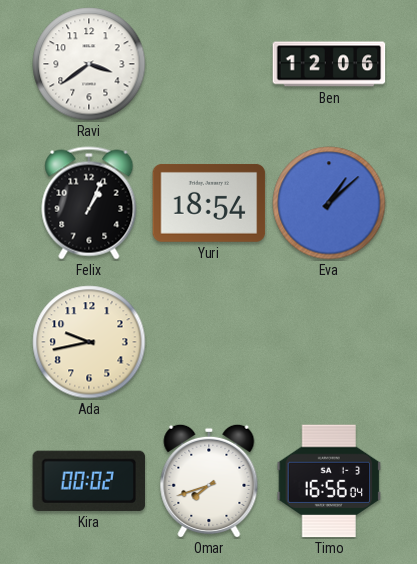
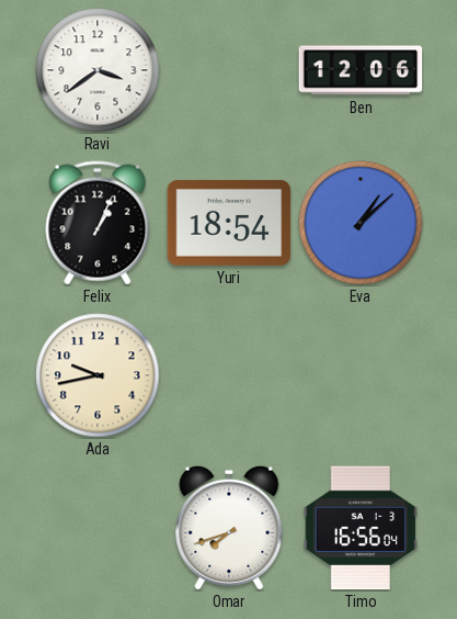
Kira: 00:02 -> none (89, 481)
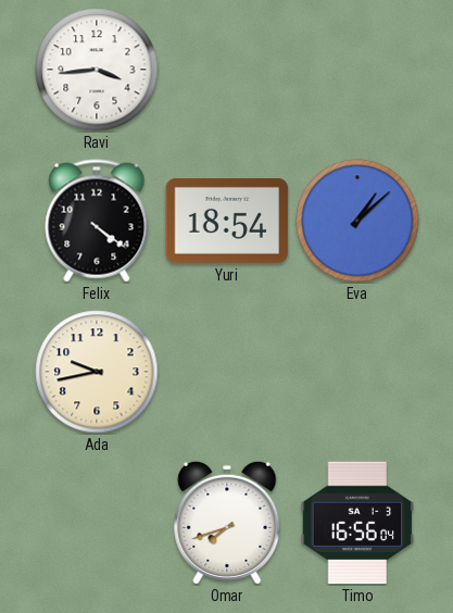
Ravi: 3:39 -> 3:44 (97, 70)
Ben: 12:06 -> none (361, 70)
Felix: 1:04 -> 4:21 (97, 221)
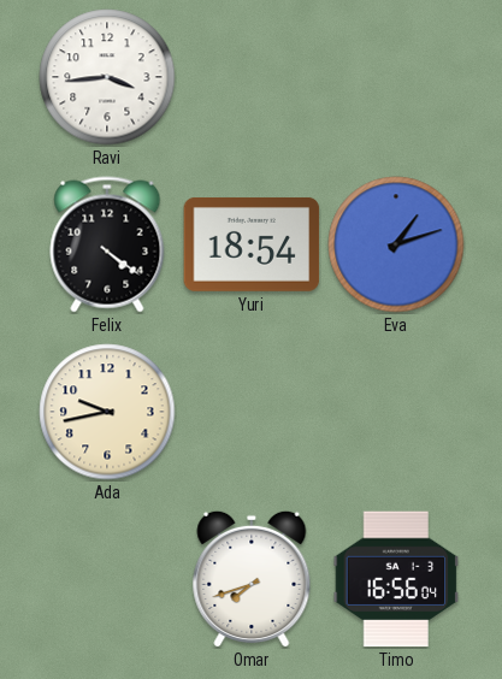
Eva: 1:08 -> 1:12 (396, 244)
